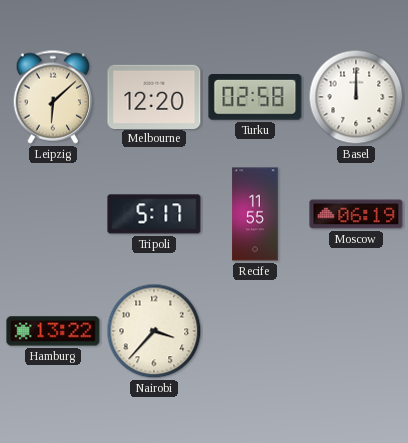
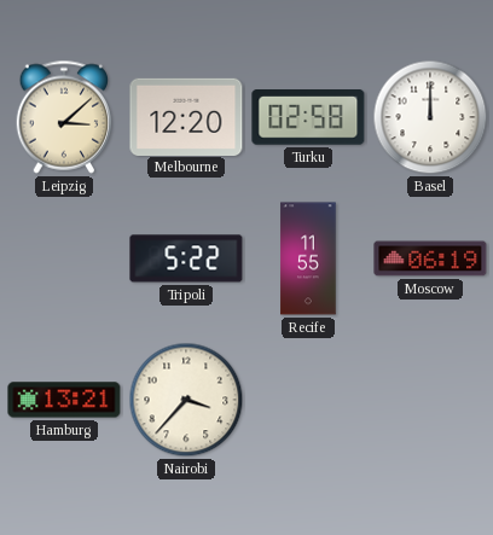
Leipzig: 6:08 -> 3:08 (64, 117)
Tripoli: 5:17 -> 5:22 (186, 258)
Hamburg: 13:22 -> 13:21 (64, 400)
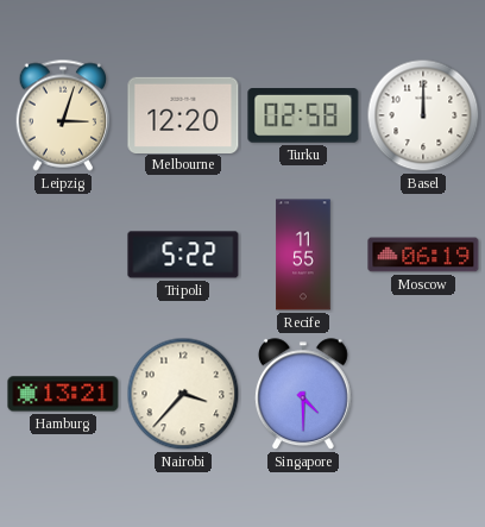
Leipzig: 3:08 -> 3:03 (63, 115)
Singapore: none -> 4:30 (303, 395)
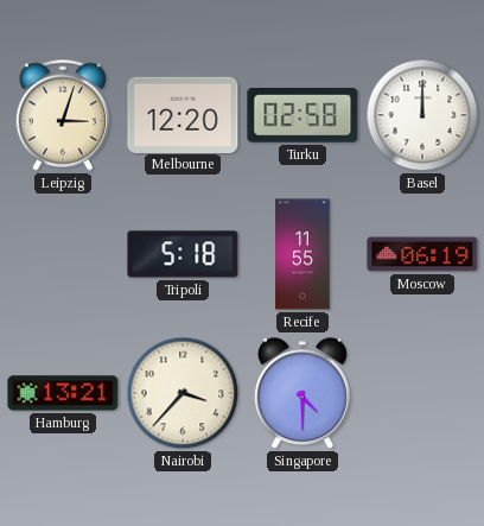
Tripoli: 5:22 -> 5:18 (183, 254)
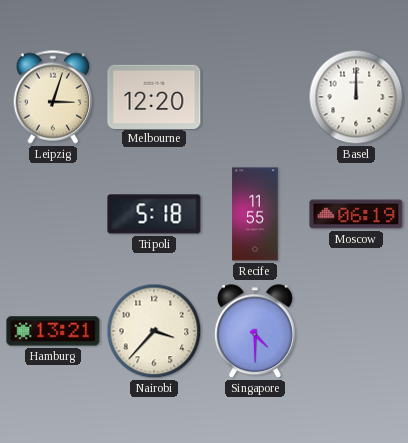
Turku: 02:58 -> none (302, 115)
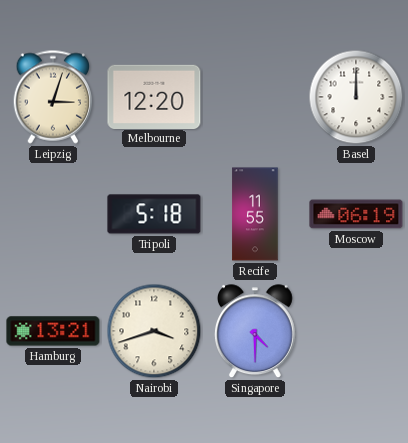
Nairobi: 3:37 -> 3:42 (154, 331)
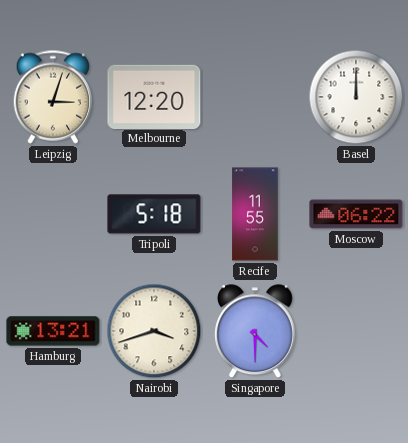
Moscow: 06:19 -> 06:22 (356, 214)
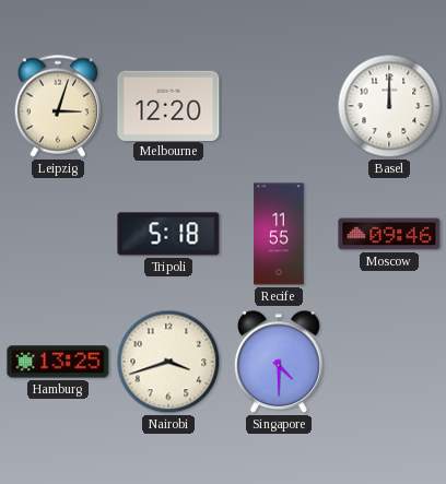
Moscow: 06:22 -> 09:46 (389, 234)
Hamburg: 13:21 -> 13:25 (58, 362)
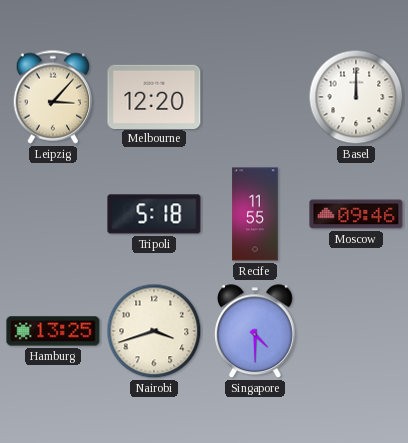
Leipzig: 3:03 -> 3:07 (53, 97)
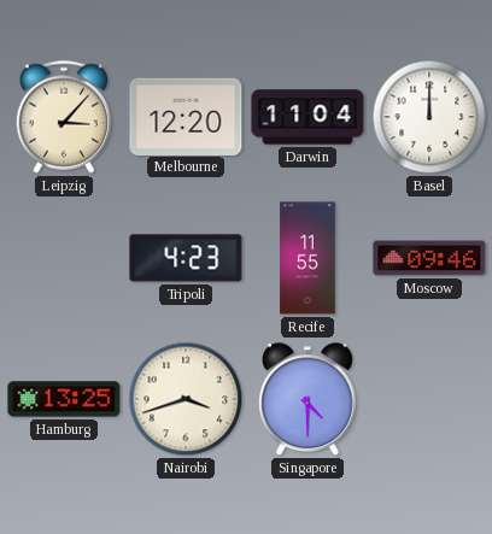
Darwin: none -> 11:04 (307, 117)
Tripoli: 5:18 -> 4:23 (186, 258)
